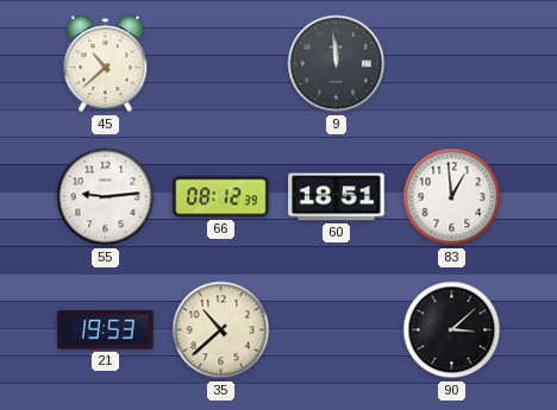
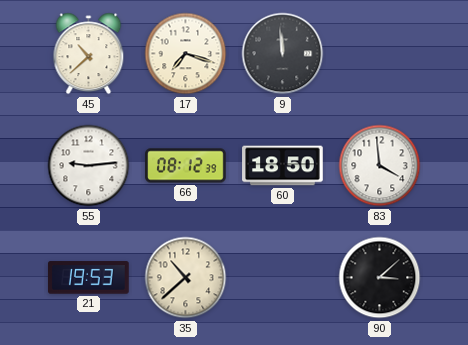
17: none -> 7:18 (186, 54)
60: 18:51 -> 18:50 (283, 166)
83: 12:59 -> 3:59 (380, 166)
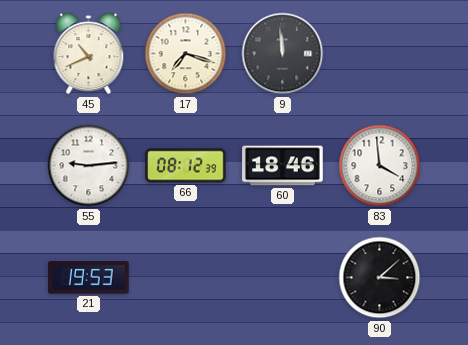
45: 10:38 -> 10:41 (89, 54)
60: 18:50 -> 18:46 (283, 166)
35: 10:38 -> none (186, 278)
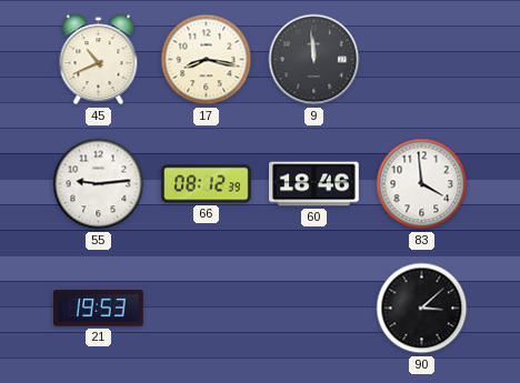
17: 7:18 -> 8:17 (207, 60)
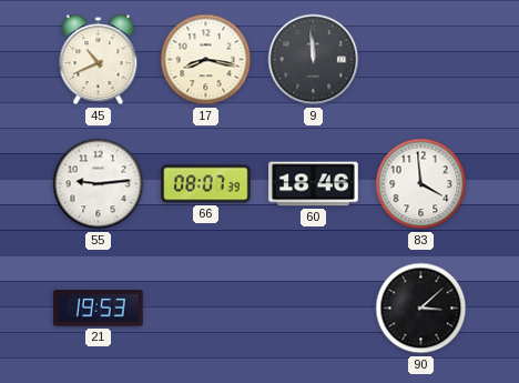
66: 08:12 -> 08:07 (206, 184)
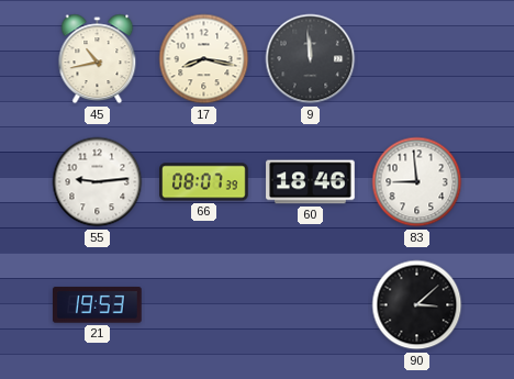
45: 10:41 -> 10:43 (98, 59)
83: 3:59 -> 8:59 (417, 182)
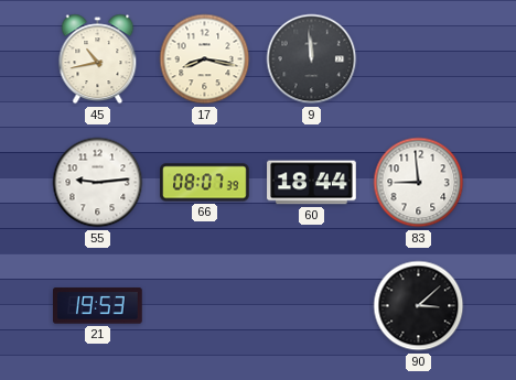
60: 18:46 -> 18:44 (312, 183)
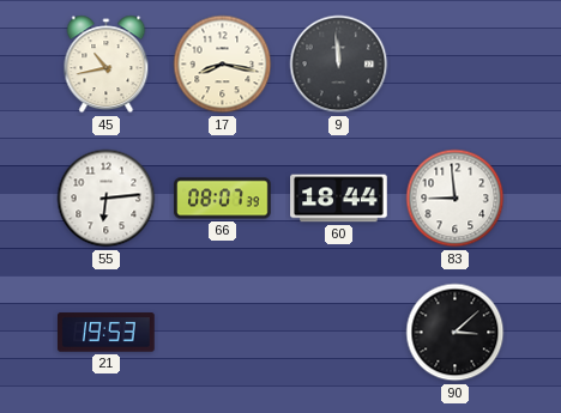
55: 9:14 -> 6:14 (107, 199)
